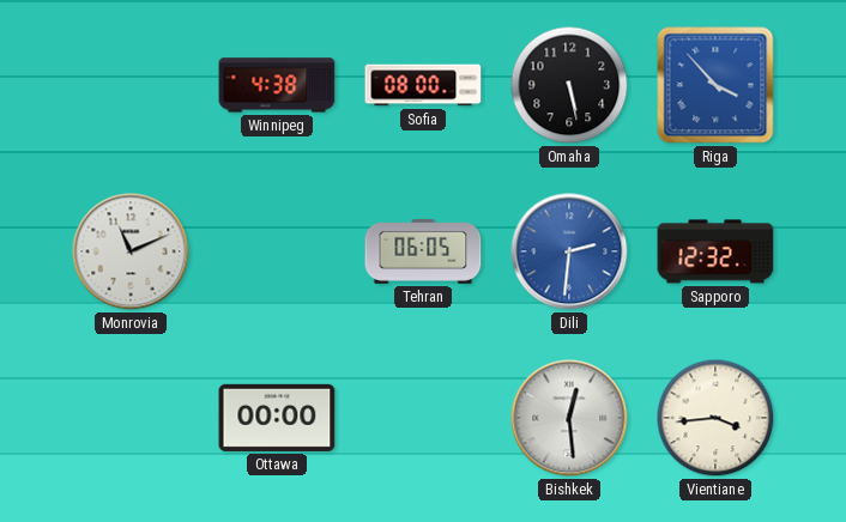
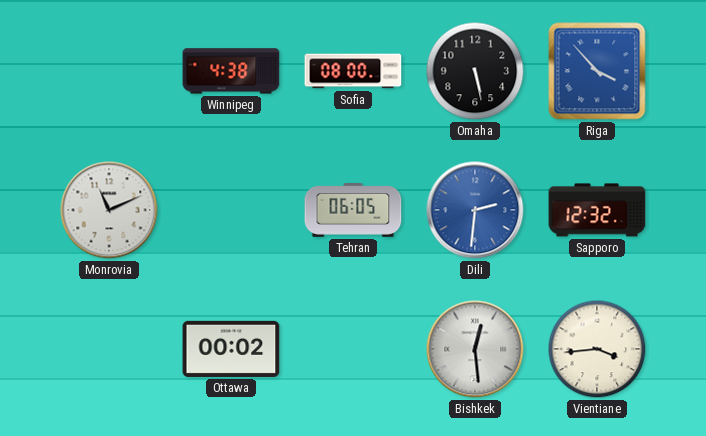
Ottawa: 00:00 -> 00:02 (231, 349)
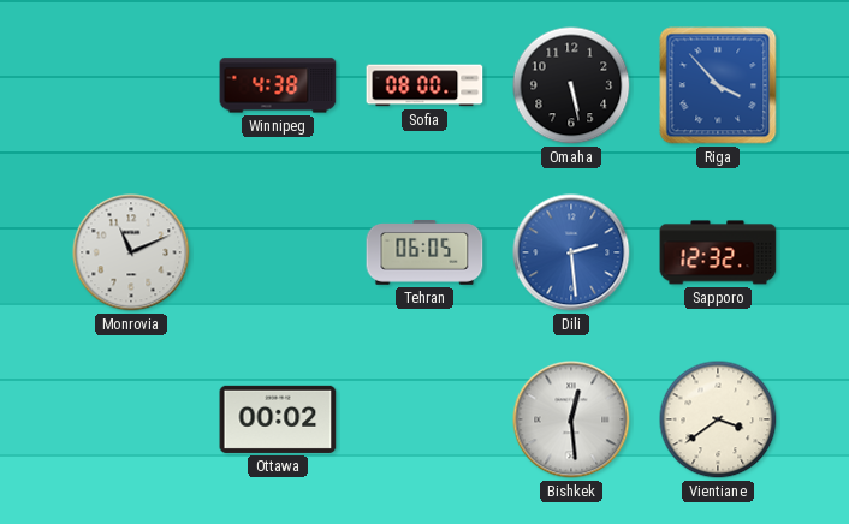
Dili: 2:31 -> 2:29 (571, 252)
Vientiane: 3:44 -> 3:39 (718, 419)
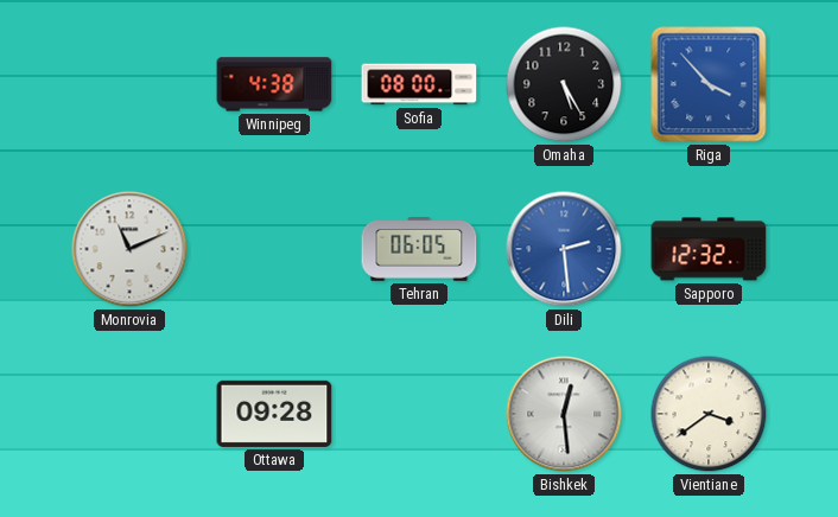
Omaha: 5:28 -> 5:25 (564, 84)
Ottawa: 00:02 -> 09:28 (274, 414)
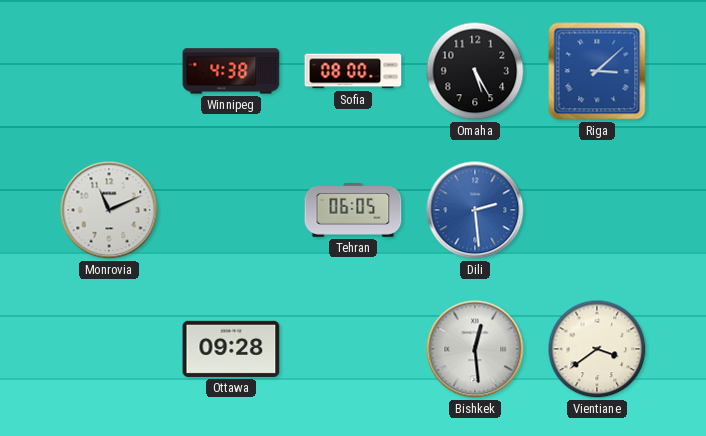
Riga: 3:53 -> 3:08 (597, 71)
Sapporo: 12:32 -> none (709, 249)
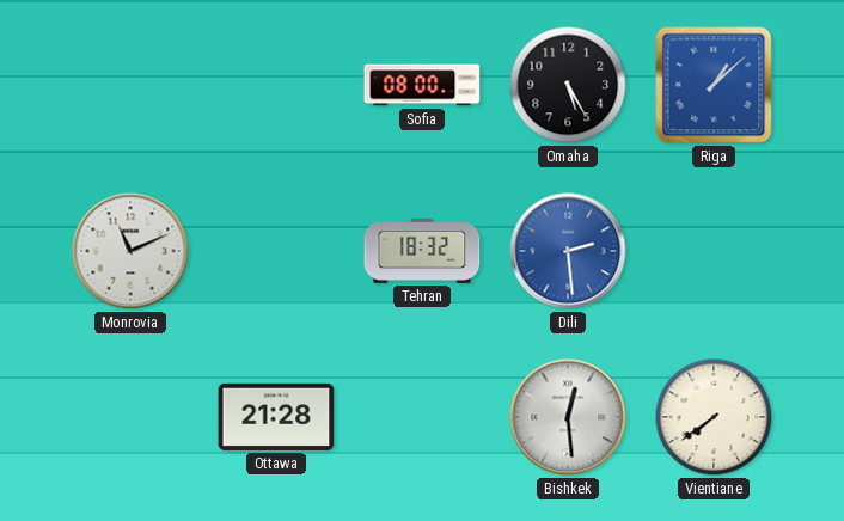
Winnipeg: 4:38 -> none (231, 71)
Riga: 3:08 -> 1:08 (714, 85)
Tehran: 06:05 -> 18:32 (422, 252)
Ottawa: 09:28 -> 21:28 (276, 417)
Vientiane: 3:39 -> 7:39 (714, 417)
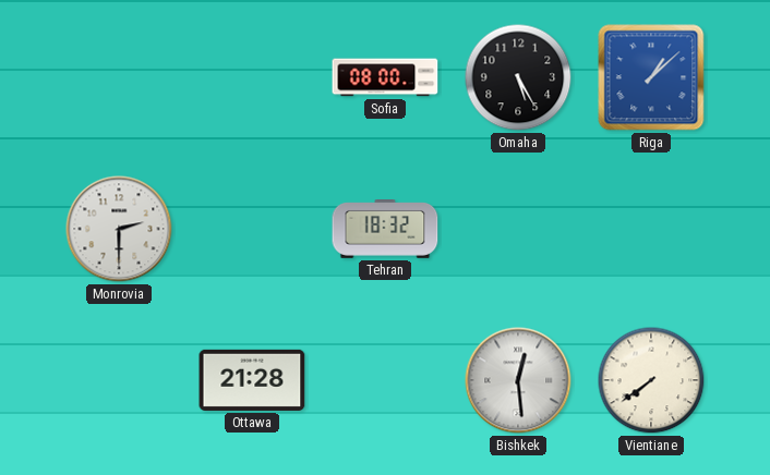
Monrovia: 11:11 -> 2:30 (119, 229)
Dili: 2:29 -> none (568, 251)
